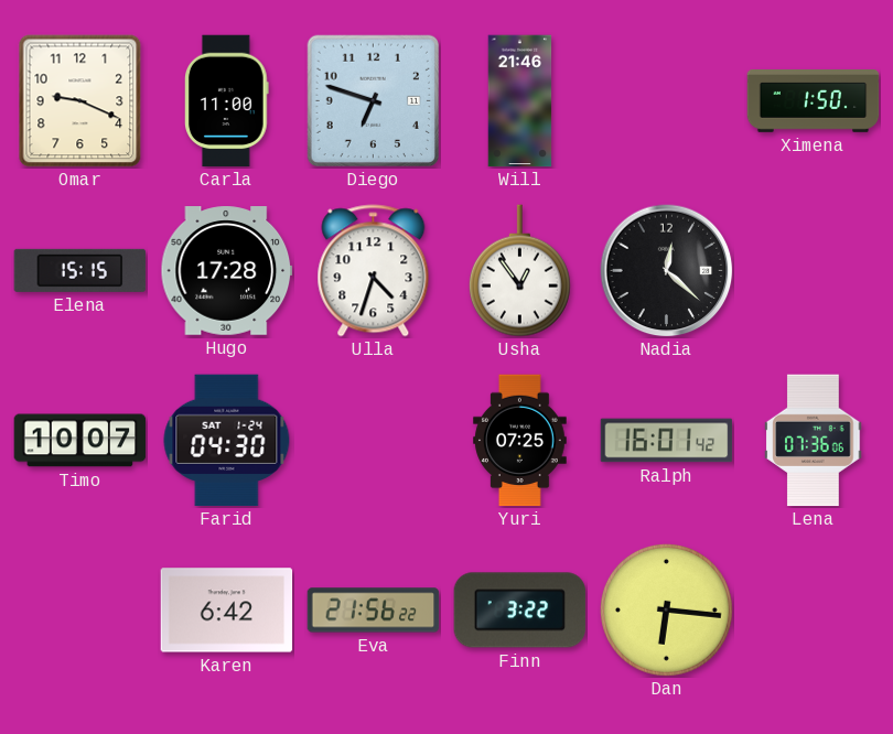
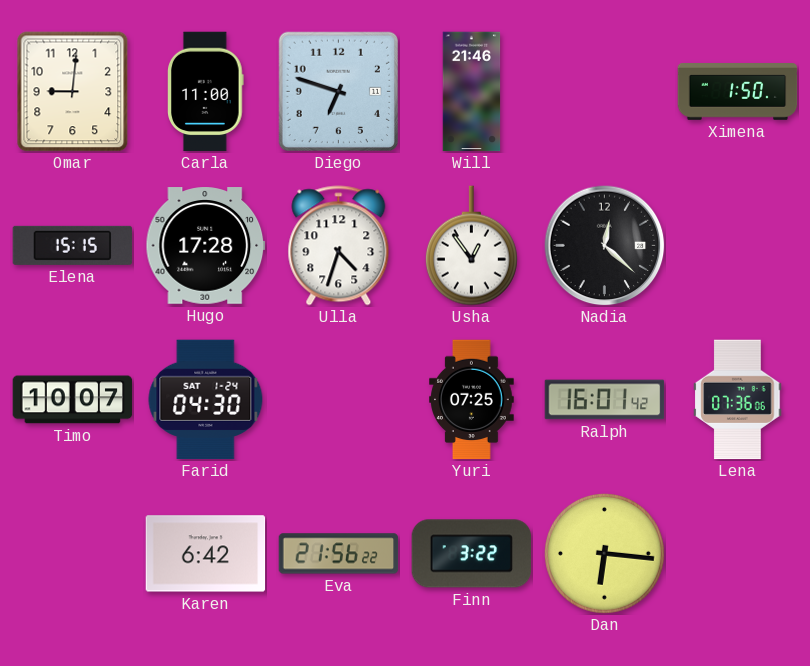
Omar: 9:19 -> 9:01 (73, 92)
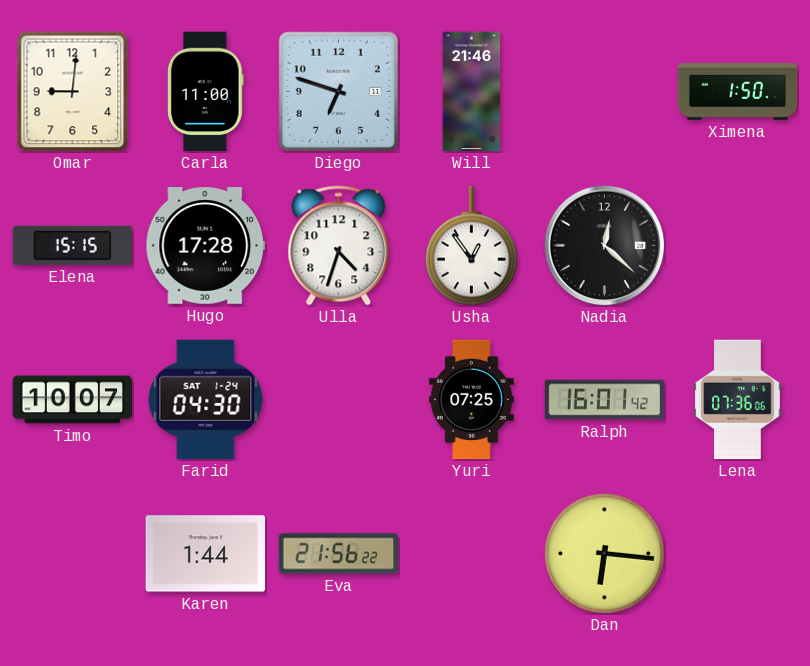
Karen: 6:42 -> 1:44 (206, 554)
Finn: 3:22 -> none (472, 554)
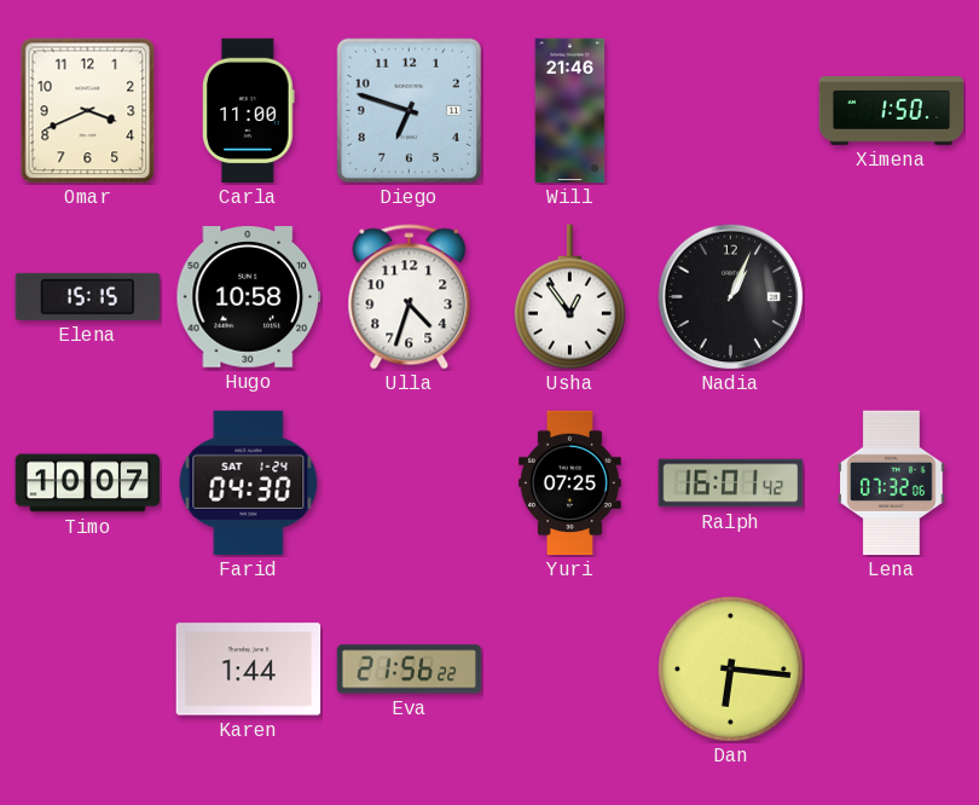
Omar: 9:01 -> 3:41 (88, 111)
Hugo: 17:28 -> 10:58 (249, 297)
Nadia: 12:22 -> 1:04 (731, 297)
Lena: 07:36 -> 07:32 (892, 483)
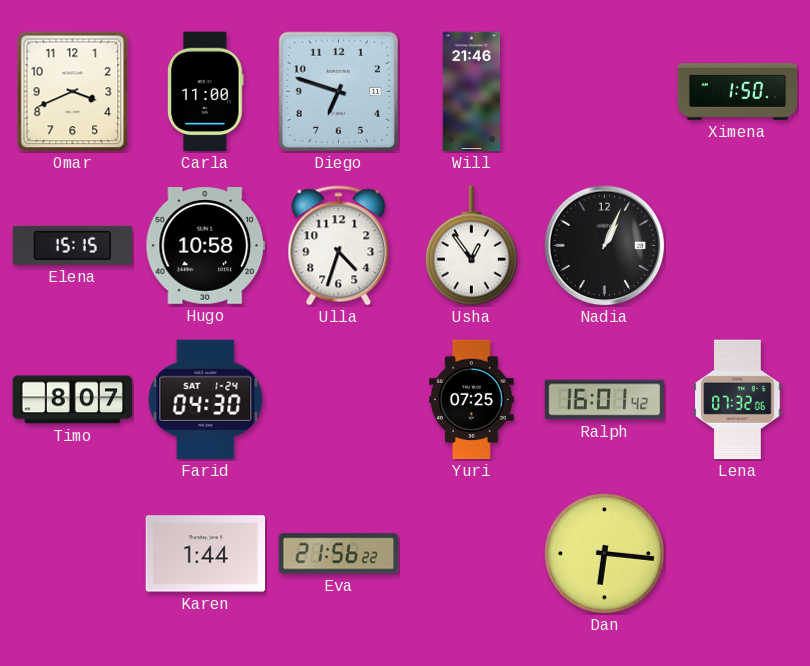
Timo: 10:07 -> 8:07 (73, 400)
